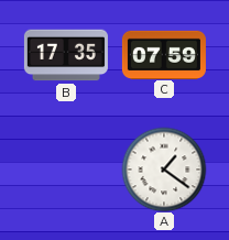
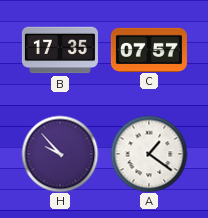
C: 07:59 -> 07:57 (149, 49)
H: none -> 9:53 (60, 154)
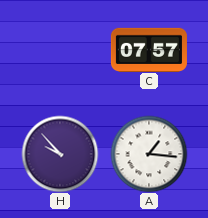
B: 17:35 -> none (60, 50)
A: 1:21 -> 1:16 (149, 154)
